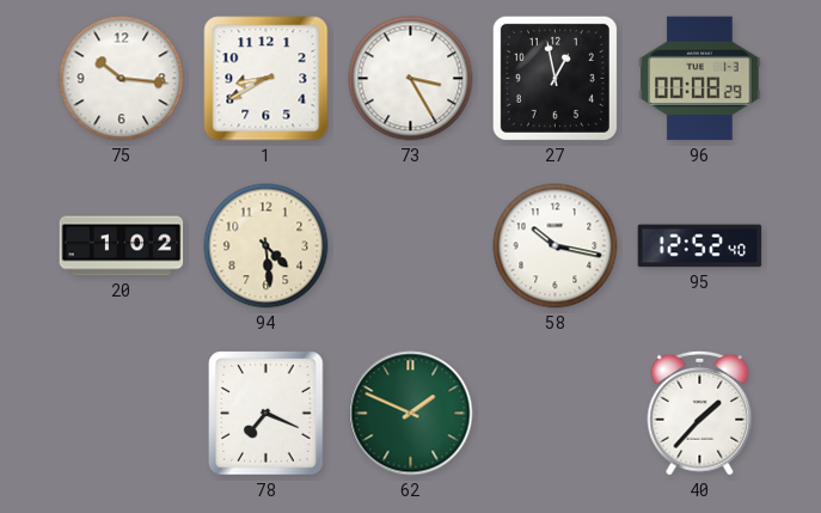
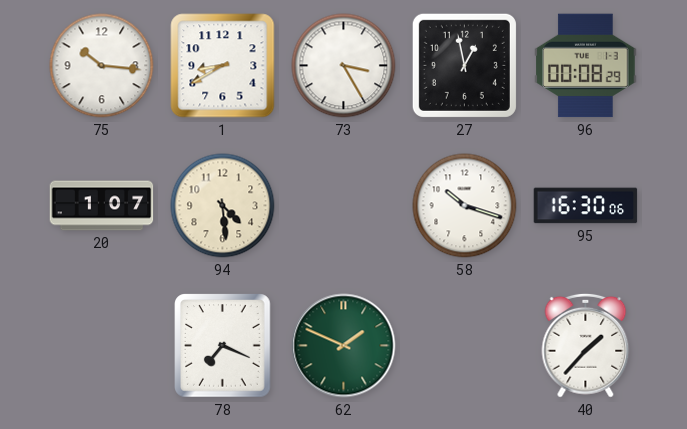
20: 1:02 -> 1:07 (102, 206)
58: 10:17 -> 10:18 (465, 206)
95: 12:52 -> 16:30 (586, 206)
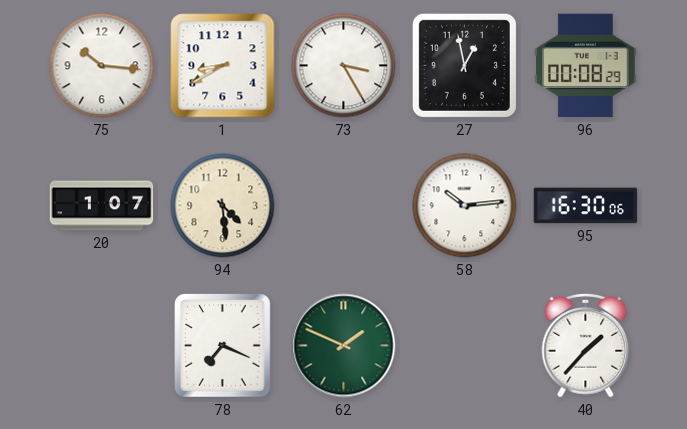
58: 10:18 -> 10:14 (465, 206)
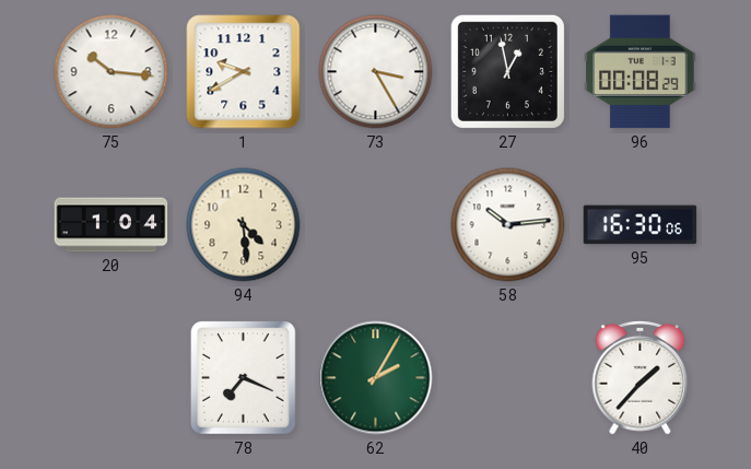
1: 8:40 -> 9:40 (244, 72)
20: 1:07 -> 1:04 (112, 225)
62: 1:49 -> 2:05 (376, 378)
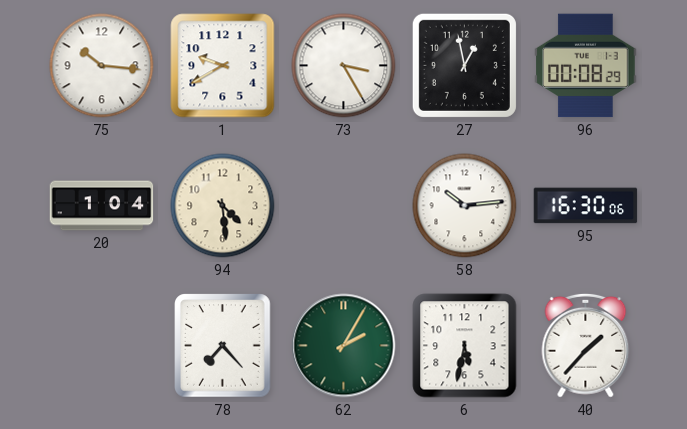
78: 7:19 -> 7:23 (223, 346)
6: none -> 5:32 (465, 346)
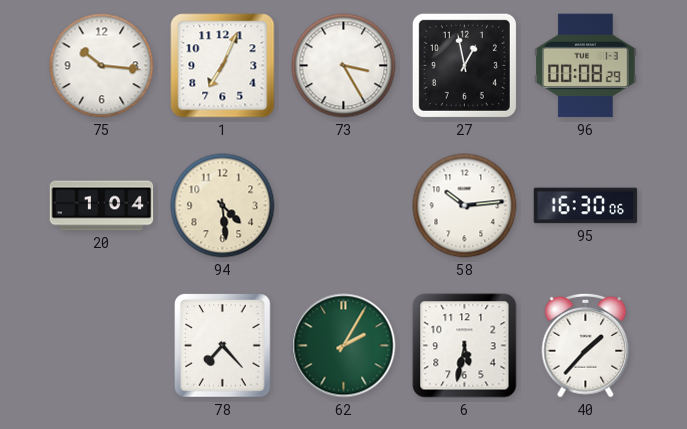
1: 9:40 -> 7:04 (223, 66)
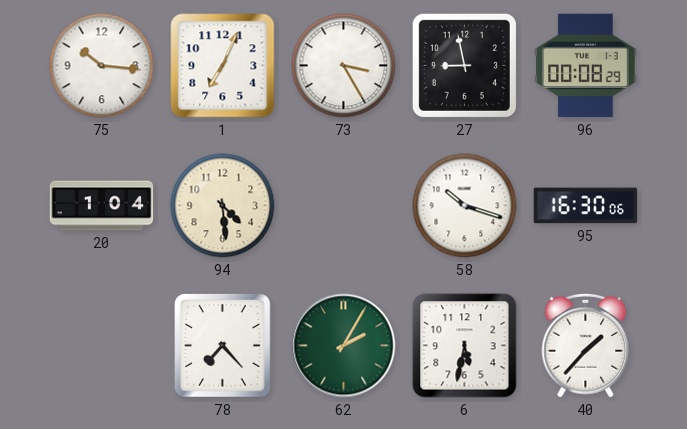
27: 12:58 -> 8:58 (464, 65)
58: 10:14 -> 10:18 (465, 206)
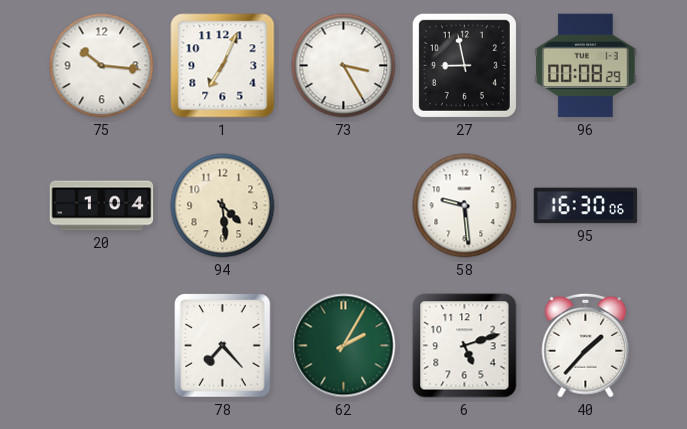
58: 10:18 -> 9:29 (465, 206)
6: 5:32 -> 5:12 (465, 346)
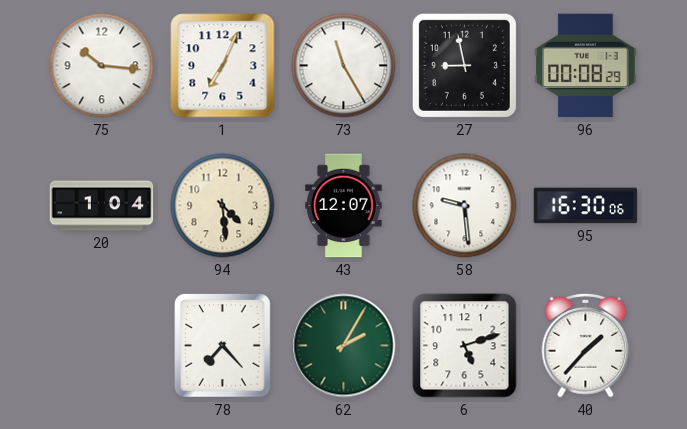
73: 3:25 -> 11:25 (344, 66)
43: none -> 12:07 (344, 206)
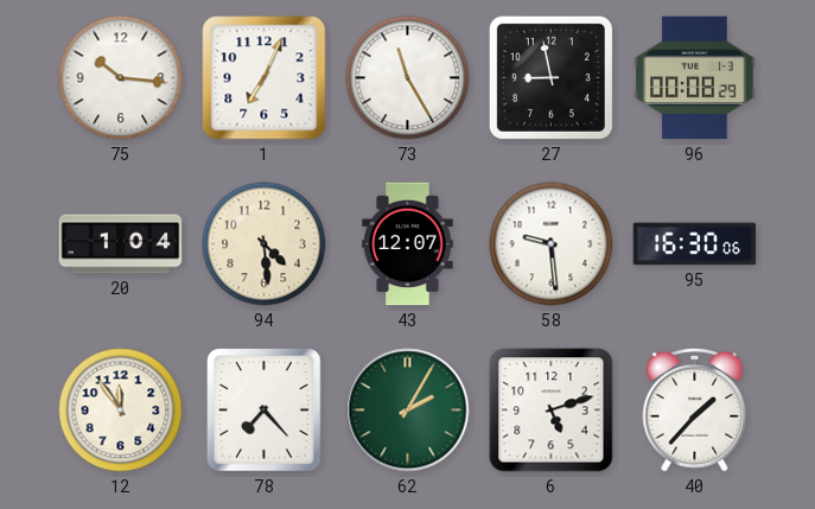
12: none -> 11:54 (121, 411)
